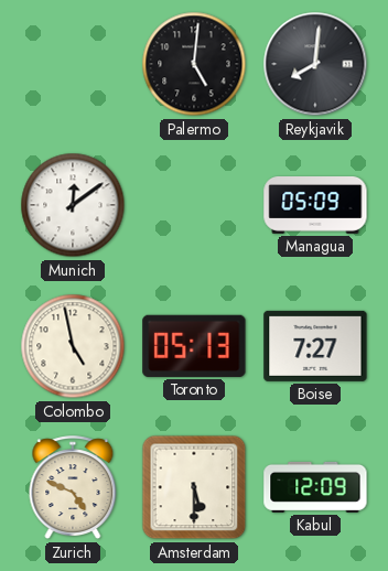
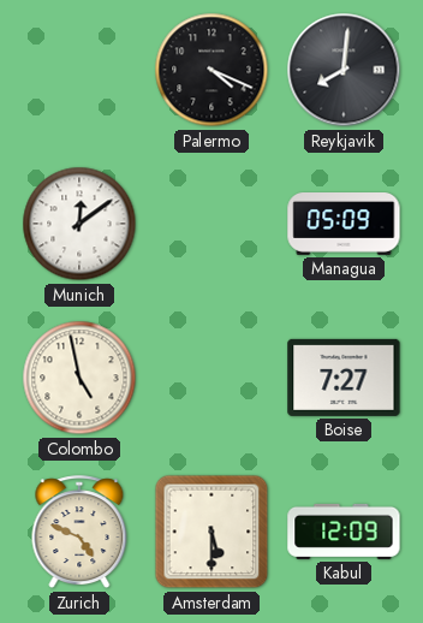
Palermo: 5:01 -> 4:19 (211, 70)
Toronto: 05:13 -> none (194, 346)
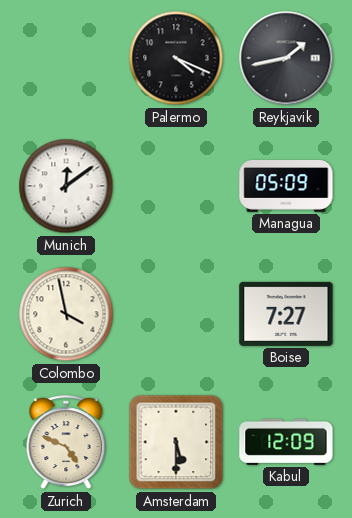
Reykjavik: 8:01 -> 1:43 (286, 58)
Colombo: 4:58 -> 3:58 (66, 314)
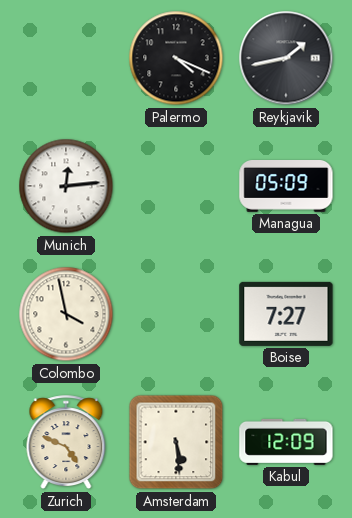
Munich: 12:09 -> 12:14 (66, 186)
Amsterdam: 5:30 -> 5:29 (176, 442)
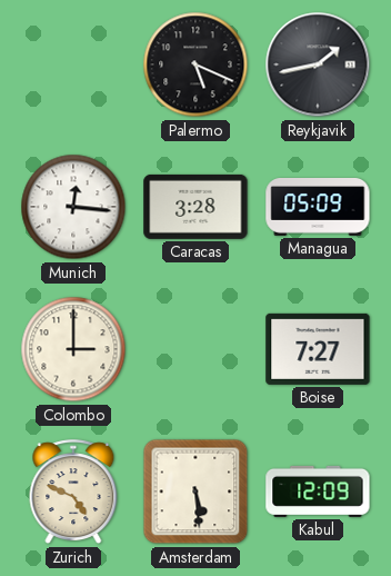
Palermo: 4:19 -> 5:19 (195, 64)
Munich: 12:14 -> 12:16 (73, 207)
Caracas: none -> 3:28 (195, 207)
Colombo: 3:58 -> 3:00 (73, 349)
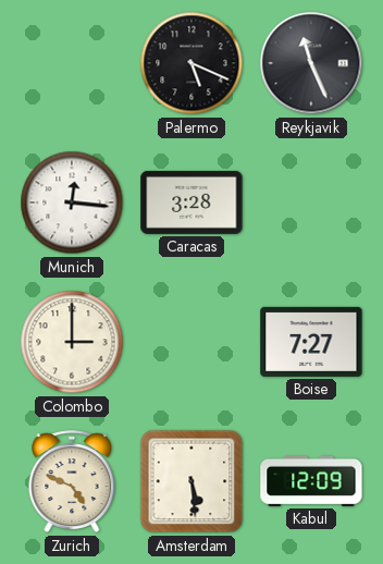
Reykjavik: 1:43 -> 11:26 (311, 63)
Managua: 05:09 -> none (318, 208)
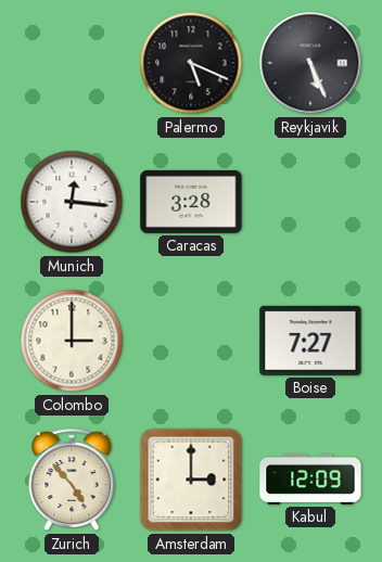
Reykjavik: 11:26 -> 5:26 (310, 63)
Zurich: 4:49 -> 4:53 (72, 481)
Amsterdam: 5:29 -> 3:00 (191, 480)
